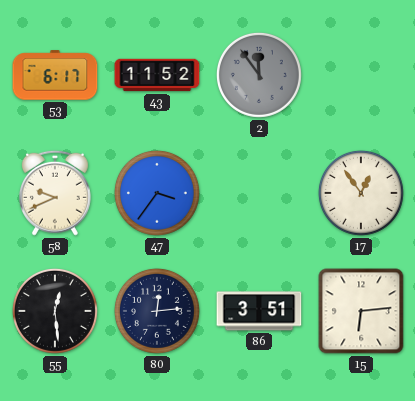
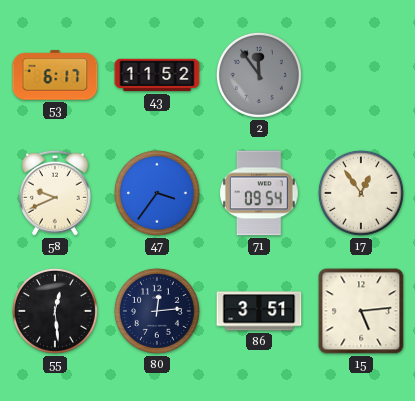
71: none -> 09:54 (259, 193)
15: 6:14 -> 5:14 (361, 311)
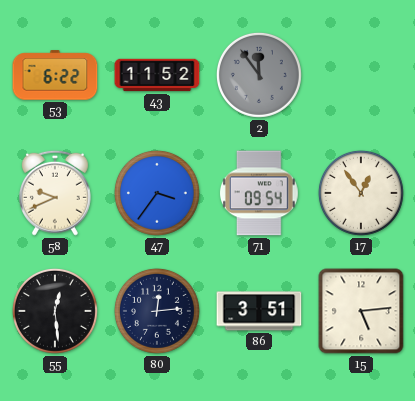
53: 6:17 -> 6:22 (55, 75)
